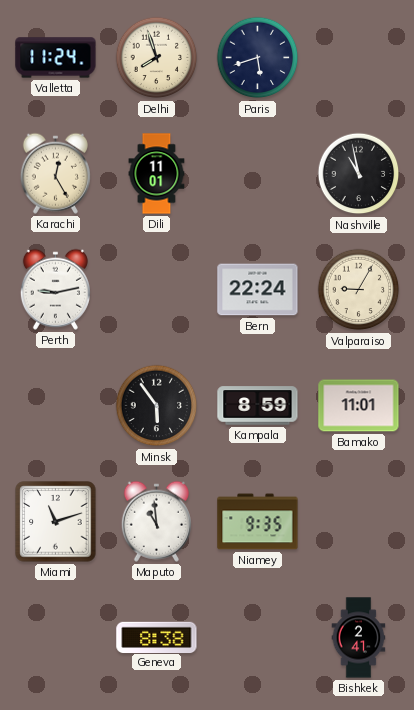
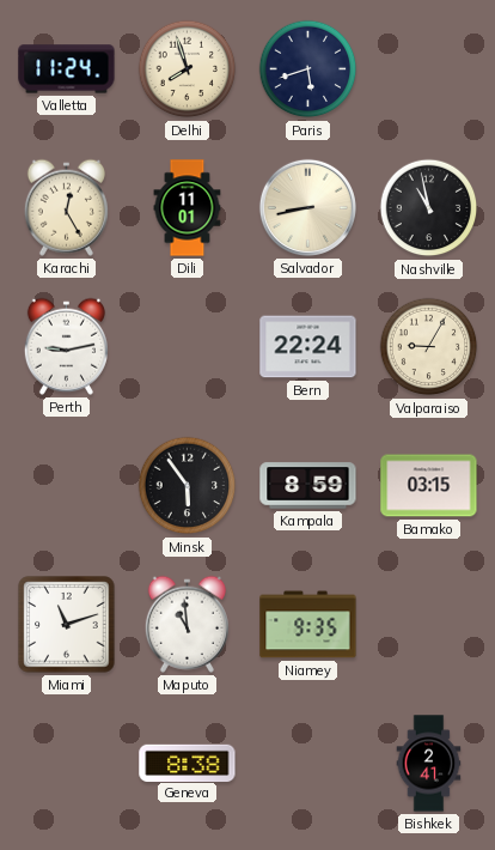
Salvador: none -> 8:43 (307, 207)
Bamako: 11:01 -> 03:15 (429, 486)
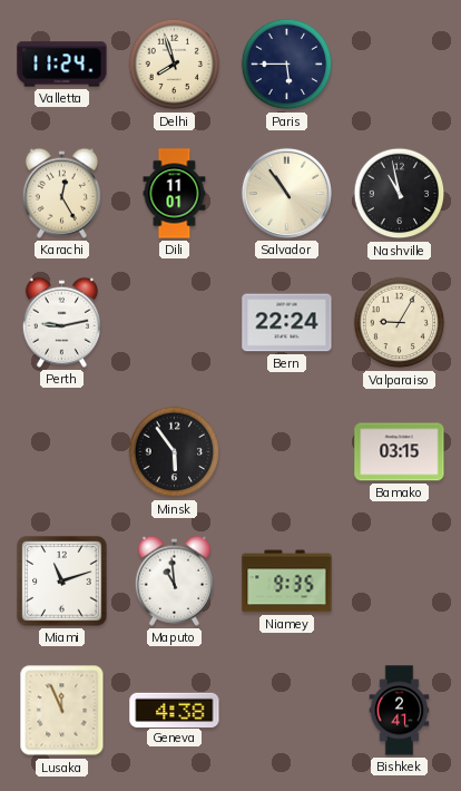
Paris: 5:42 -> 5:45 (287, 65)
Salvador: 8:43 -> 10:54 (286, 193)
Kampala: 8:59 -> none (308, 486)
Lusaka: none -> 11:56 (62, 711)
Geneva: 8:38 -> 4:38 (175, 710)
